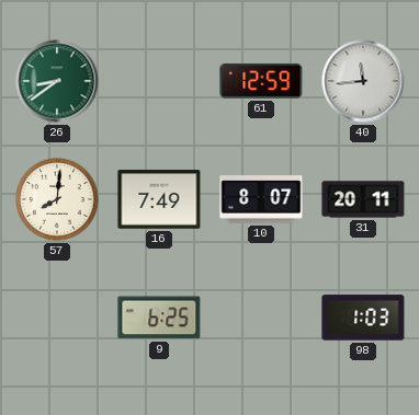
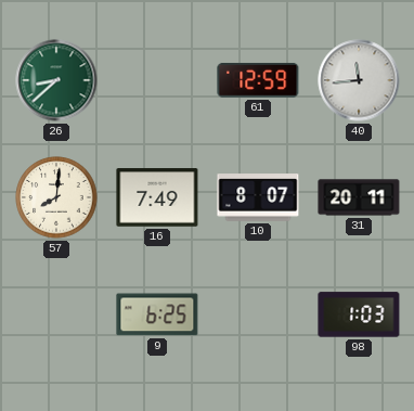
26: 8:39 -> 8:38 (56, 80)
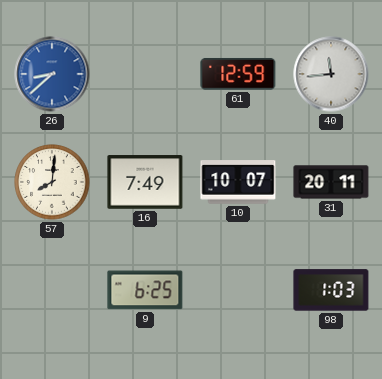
26 dial: green -> blue (52, 74)
10: 8:07 -> 10:07 (238, 182)
